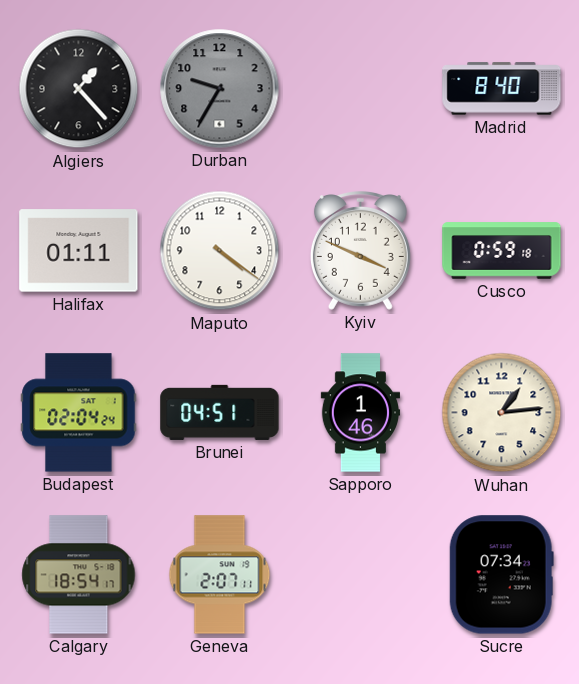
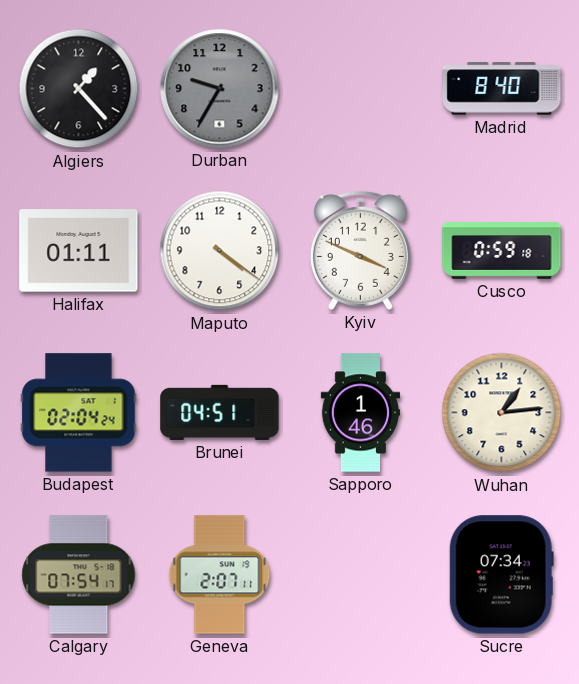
Calgary: 18:54 -> 07:54 (79, 575)
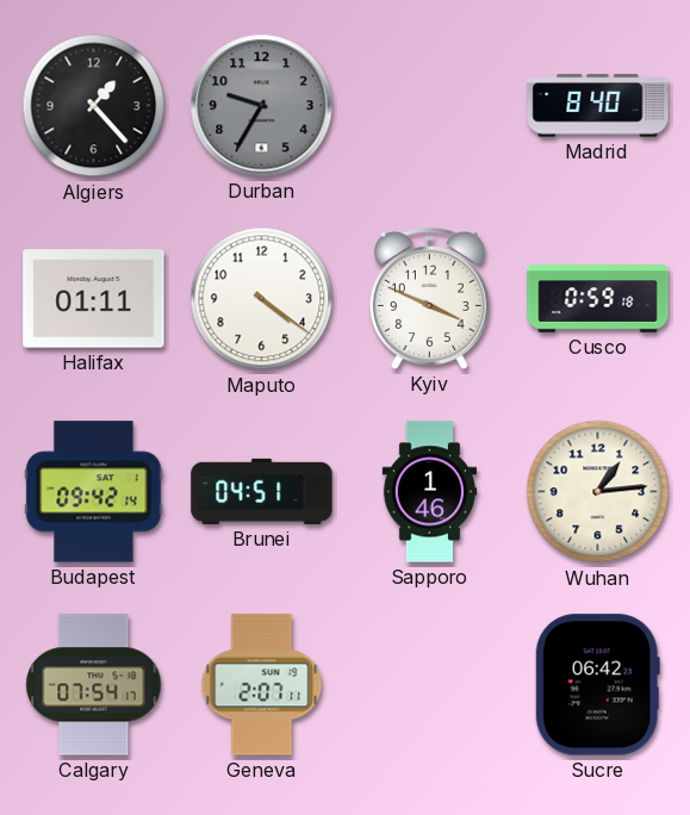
Budapest: 02:04 -> 09:42 (94, 492)
Sucre: 07:34 -> 06:42 (597, 685)
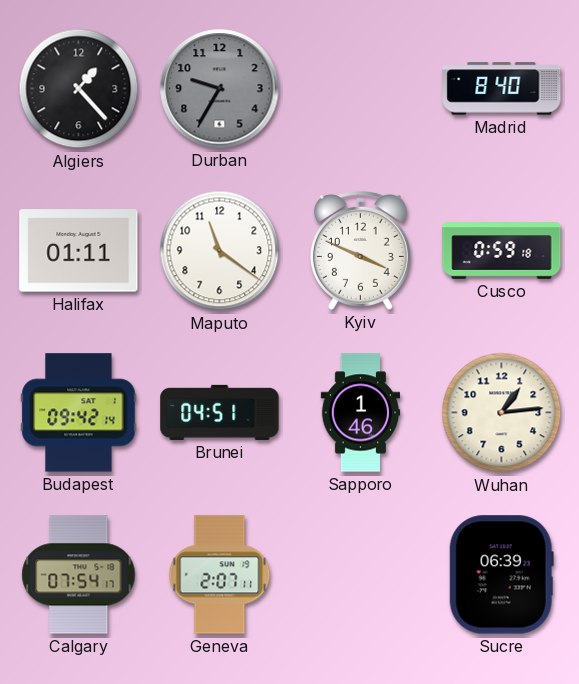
Maputo: 4:21 -> 11:21 (220, 251)
Sucre: 06:42 -> 06:39 (501, 575)
